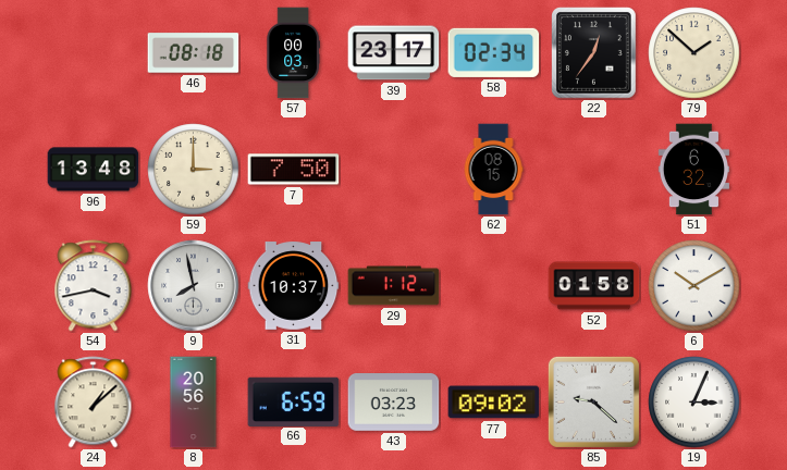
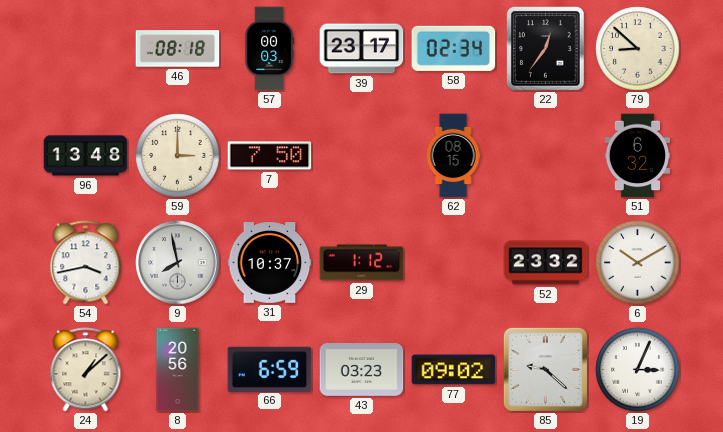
79: 1:52 -> 8:52 (638, 49)
52: 01:58 -> 23:32 (546, 263)
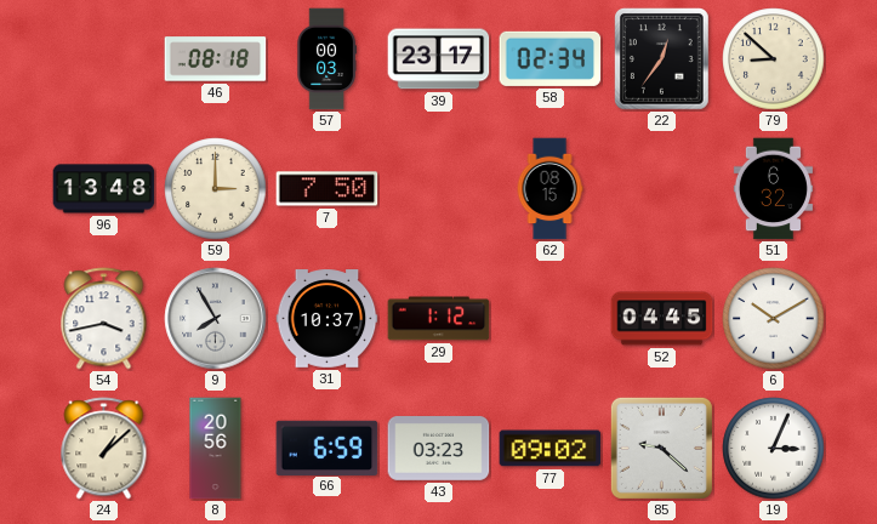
9: 7:58 -> 7:55 (216, 319)
52: 23:32 -> 04:45 (662, 319)
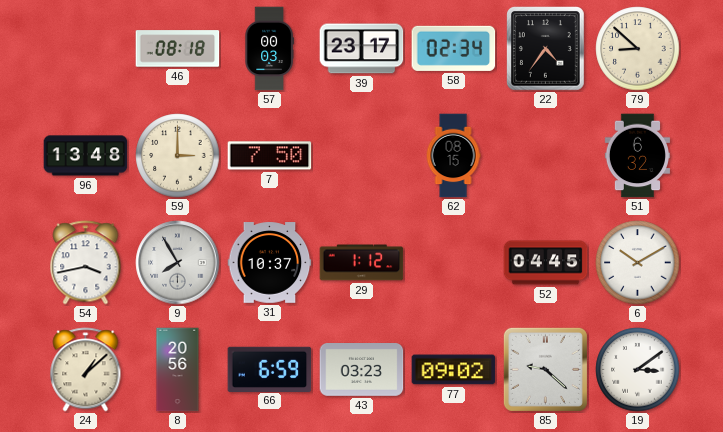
22: 12:36 -> 4:36 (546, 49)
19: 3:04 -> 3:09 (638, 370)
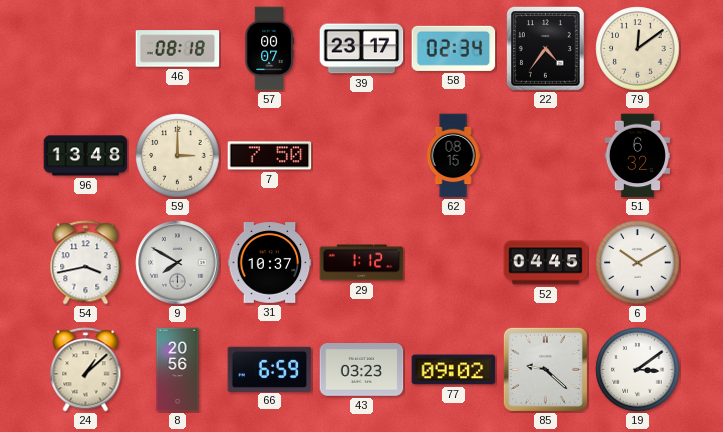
57: 00:03 -> 00:07 (269, 49)
79: 8:52 -> 12:09 (638, 49)
9: 7:55 -> 7:50 (178, 263)
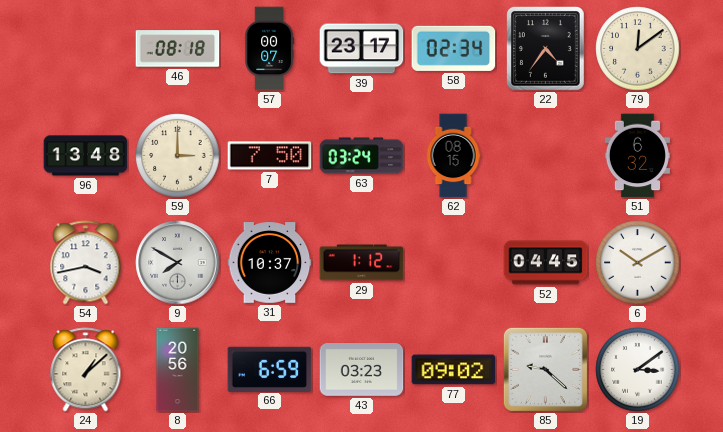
63: none -> 03:24 (362, 156)
